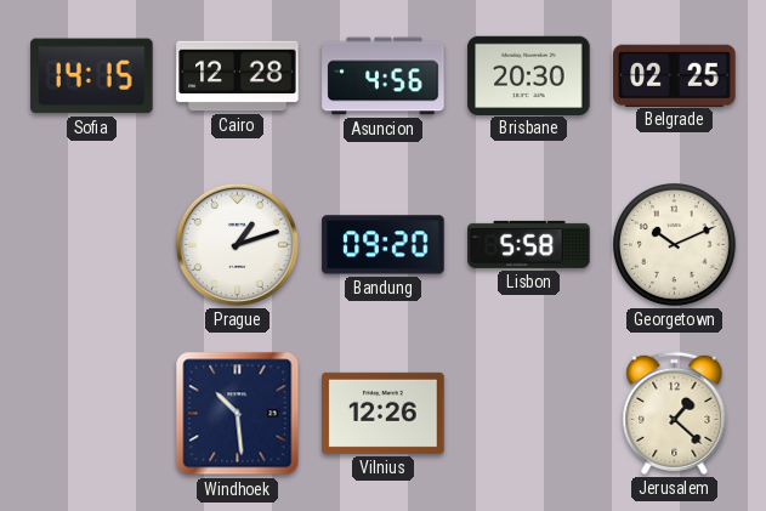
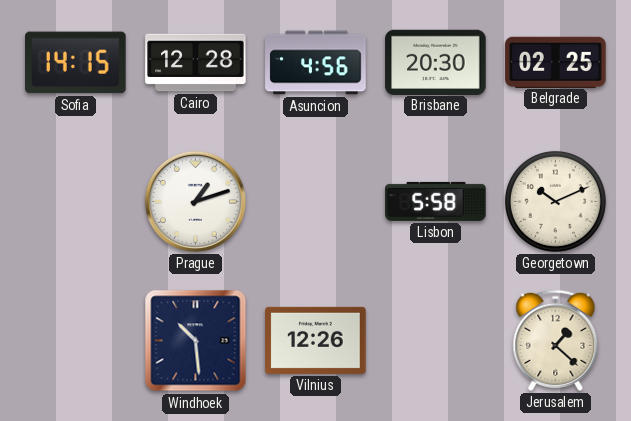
Bandung: 09:20 -> none (384, 245)
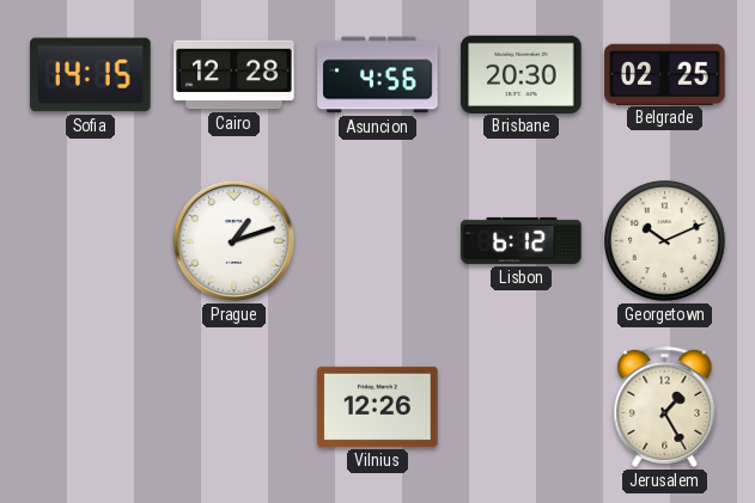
Lisbon: 5:58 -> 6:12 (522, 240)
Windhoek: 10:29 -> none (196, 341)
Jerusalem: 1:22 -> 1:25 (665, 406)
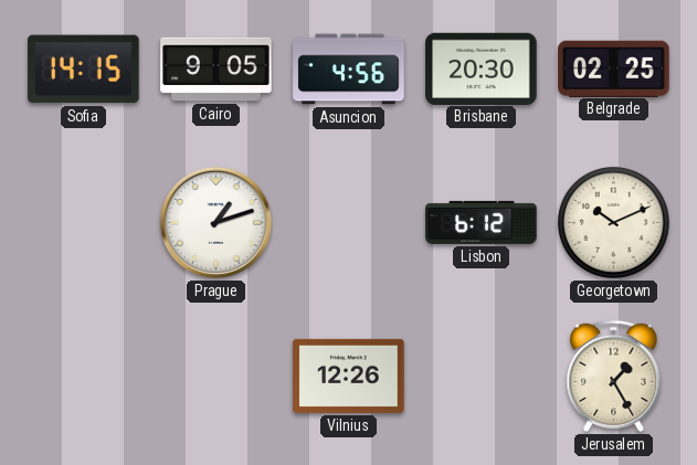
Cairo: 12:28 -> 9:05 (217, 70)
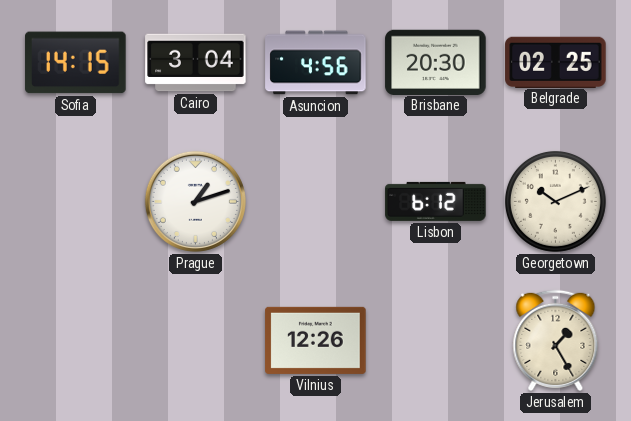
Cairo: 9:05 -> 3:04 (196, 63)
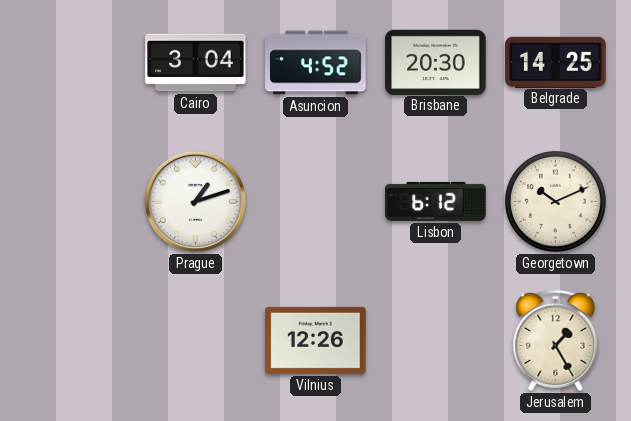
Sofia: 14:15 -> none (76, 63)
Asuncion: 4:56 -> 4:52 (316, 63)
Belgrade: 02:25 -> 14:25 (556, 62)
